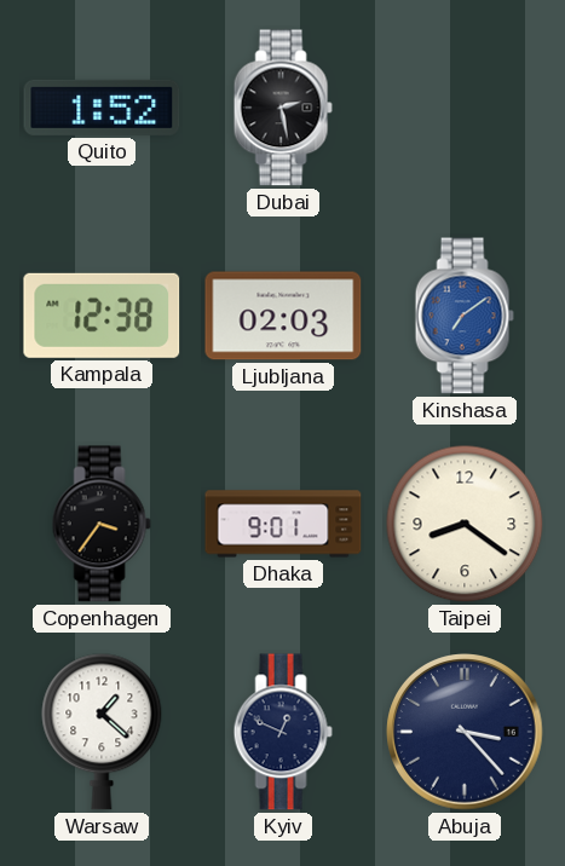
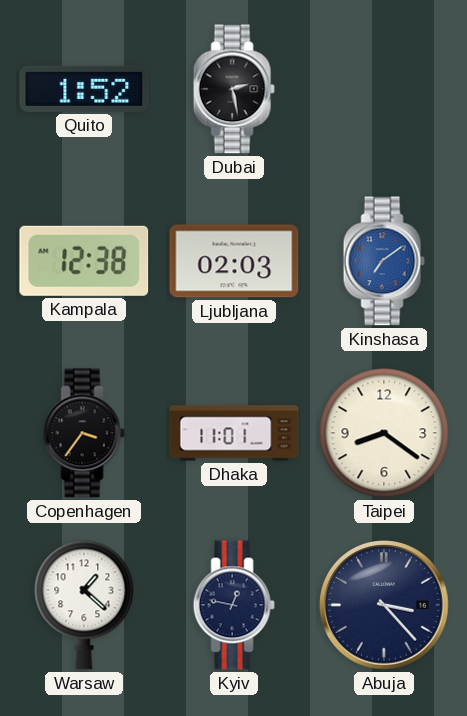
Dhaka: 9:01 -> 11:01 (234, 433)
Kyiv: 12:49 -> 12:47 (234, 605)
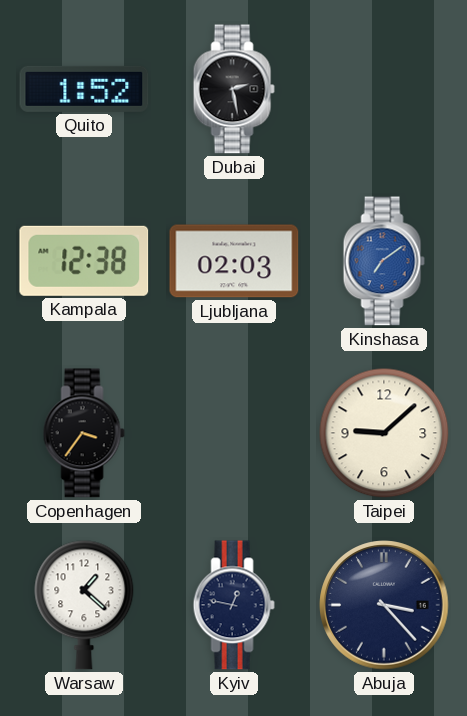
Dhaka: 11:01 -> none (234, 433)
Taipei: 8:21 -> 9:08 (384, 433)
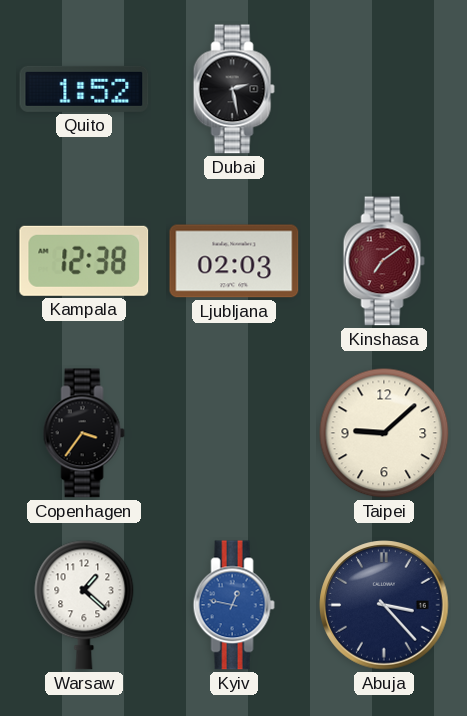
Kinshasa dial: blue -> burgundy (384, 261)
Kyiv dial: navy -> blue (234, 605)
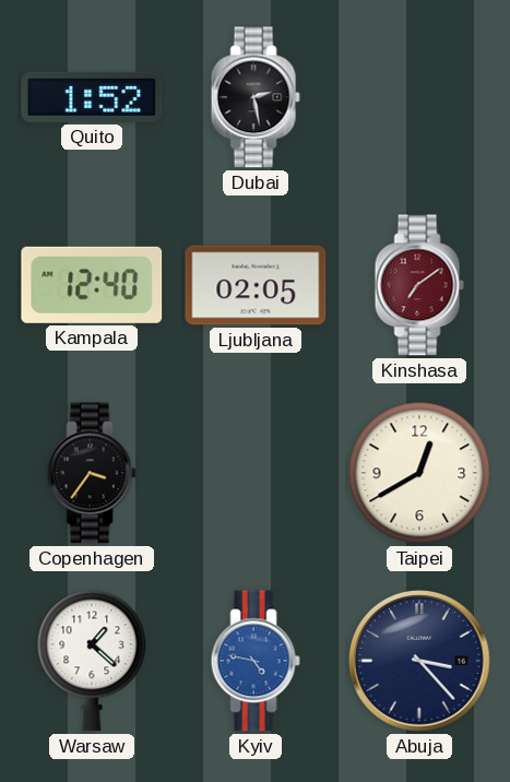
Kampala: 12:38 -> 12:40 (92, 285)
Ljubljana: 02:03 -> 02:05 (256, 285)
Taipei: 9:08 -> 12:40 (419, 473)
Kyiv: 12:47 -> 4:47 (256, 661)
